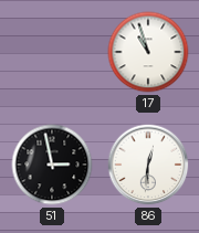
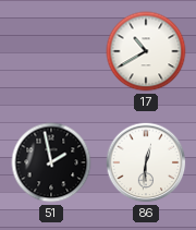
17: 10:57 -> 10:40 (146, 51)
51: 2:58 -> 1:58 (51, 162)
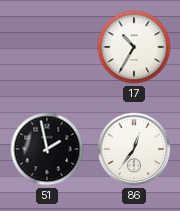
17: 10:40 -> 10:35 (134, 47)
86: 12:31 -> 12:36 (134, 149)
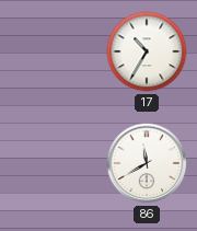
51: 1:58 -> none (47, 149)
86: 12:36 -> 11:40 (147, 163)
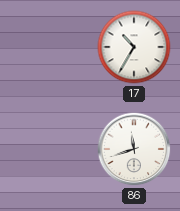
86: 11:40 -> 11:42 (134, 149)
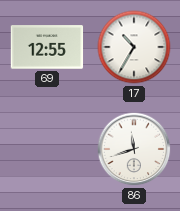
69: none -> 12:55 (47, 47)
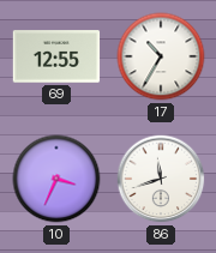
10: none -> 3:34 (56, 179)
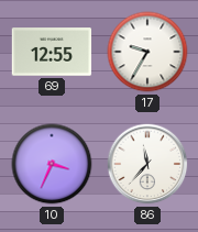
17: 10:35 -> 9:35 (147, 52)
86: 11:42 -> 11:37 (147, 164)
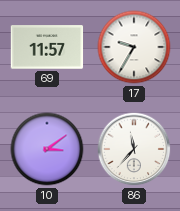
69: 12:55 -> 11:57 (47, 47)
10: 3:34 -> 3:09 (47, 149)
